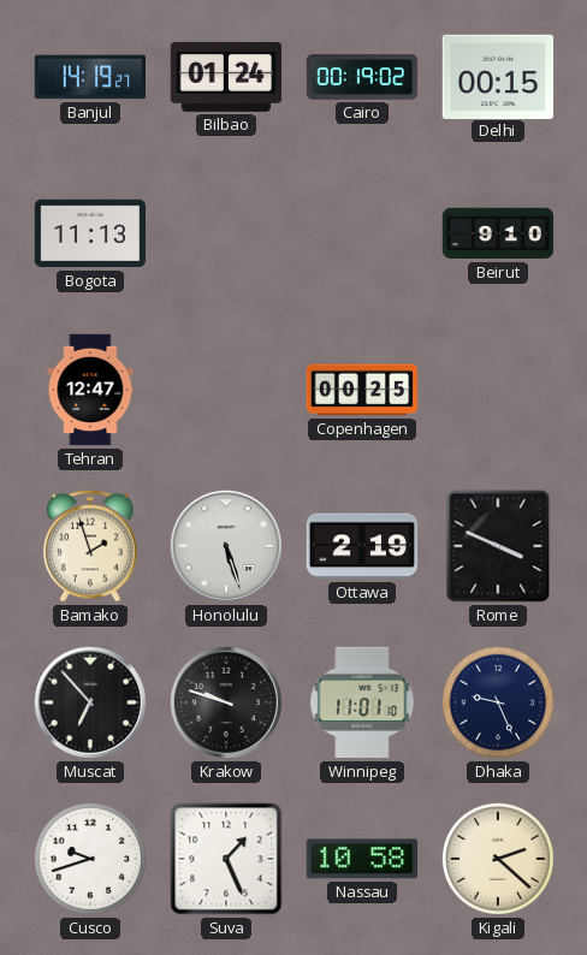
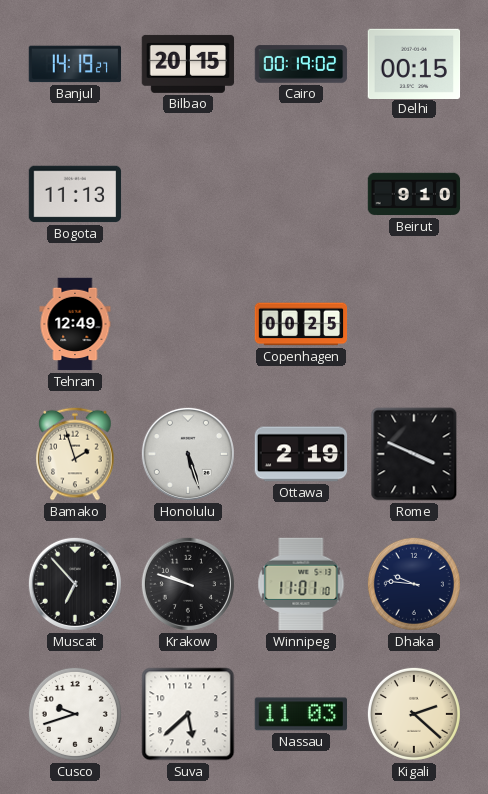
Bilbao: 01:24 -> 20:15 (188, 64)
Tehran: 12:47 -> 12:49 (75, 324)
Dhaka: 9:26 -> 9:46 (414, 584)
Suva: 1:26 -> 5:38 (188, 714)
Nassau: 10:58 -> 11:03 (300, 714)
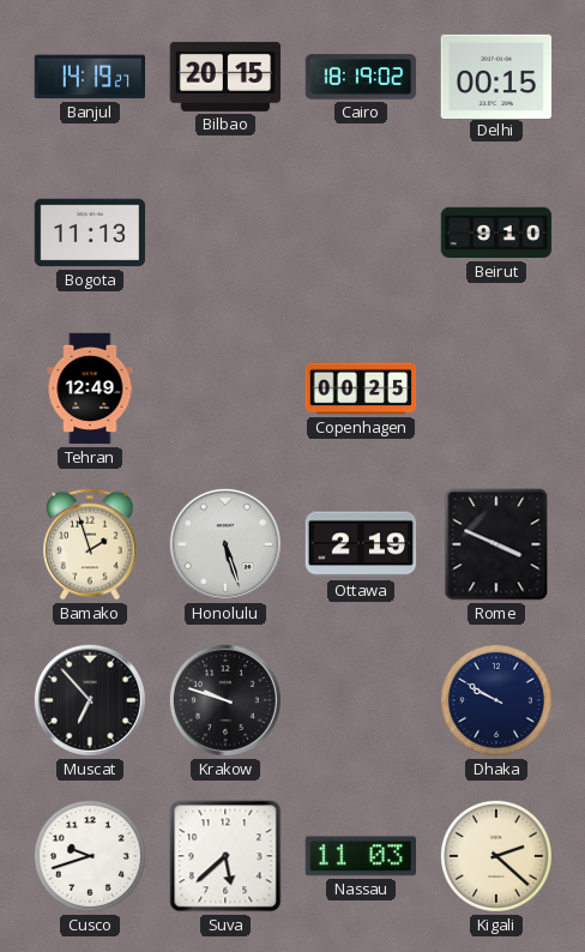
Cairo: 00:19 -> 18:19 (361, 77)
Winnipeg: 11:01 -> none (301, 584)
Dhaka: 9:46 -> 9:50 (496, 700)
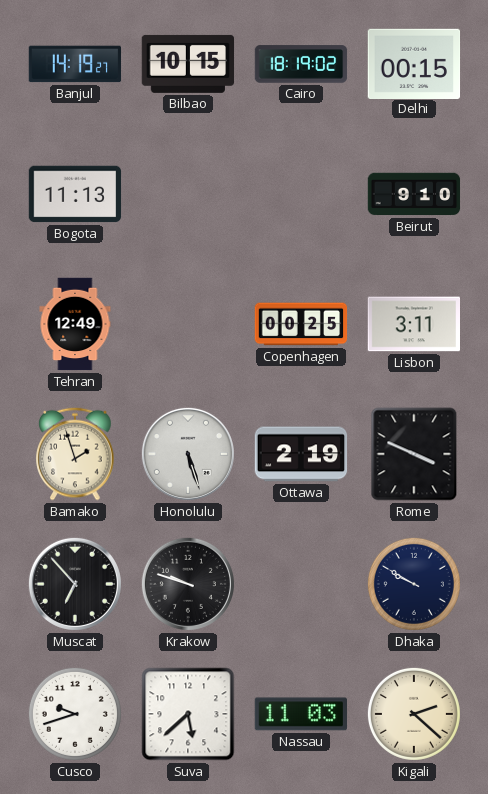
Bilbao: 20:15 -> 10:15 (188, 64)
Lisbon: none -> 3:11 (414, 324)
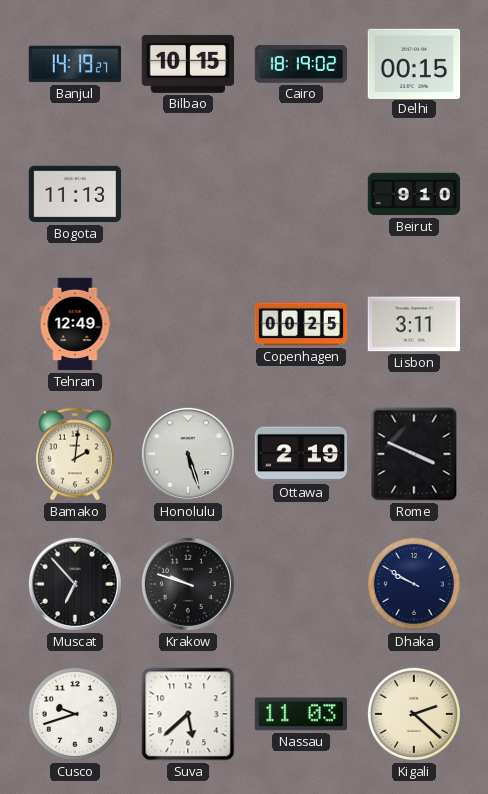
Bamako: 1:57 -> 2:01 (75, 454)
